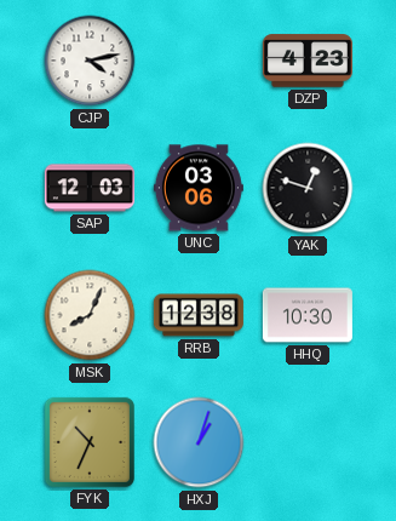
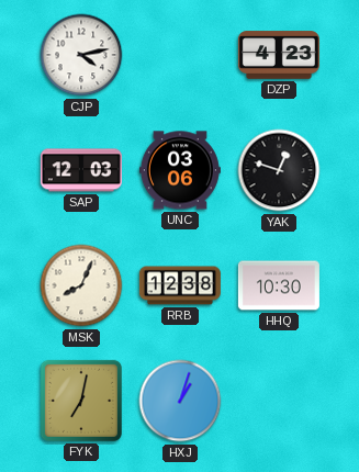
FYK: 10:34 -> 7:02 (81, 401)
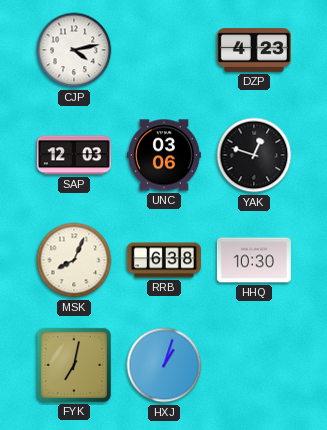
RRB: 12:38 -> 6:38 (164, 260)
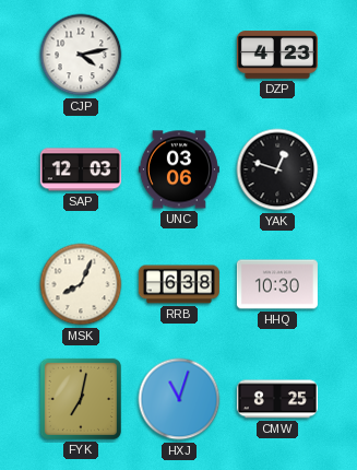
HXJ: 1:03 -> 11:03 (179, 399)
CMW: none -> 8:25 (277, 399)
